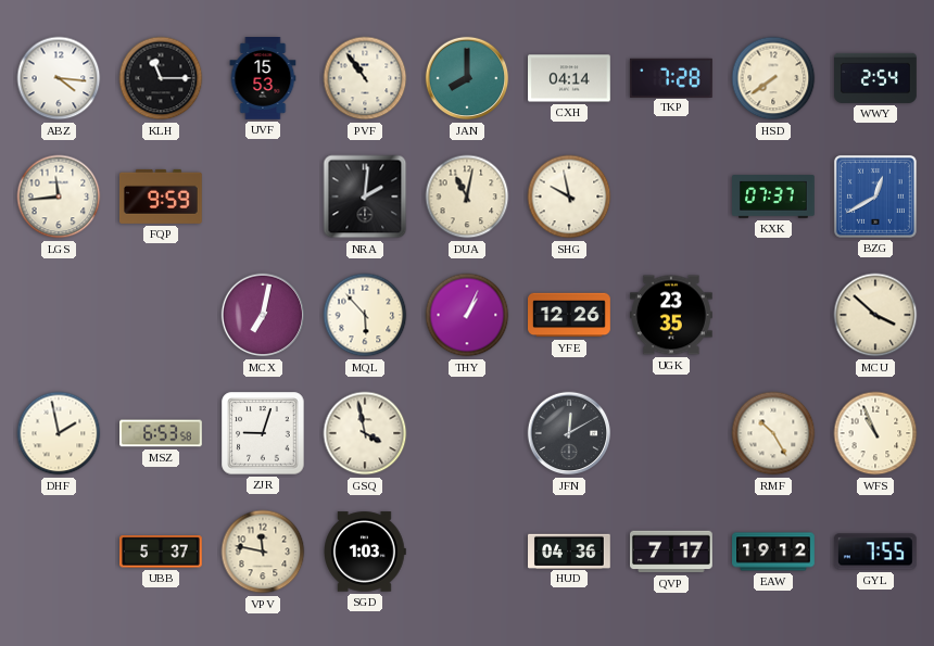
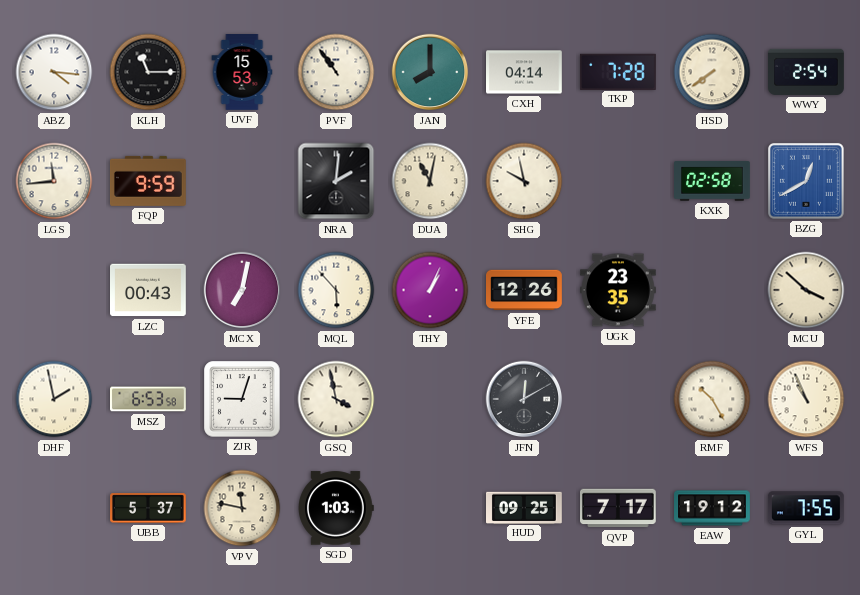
KXK: 07:37 -> 02:58 (712, 181)
LZC: none -> 00:43 (149, 290)
HUD: 04:36 -> 09:25 (525, 507)
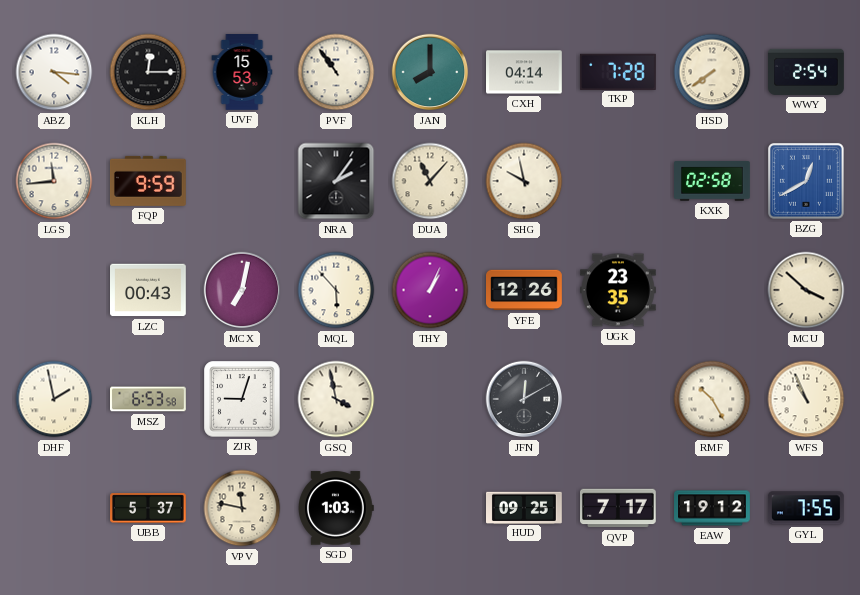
KLH: 11:15 -> 12:15 (148, 72)
NRA: 2:01 -> 2:06 (336, 181)
DUA: 11:02 -> 11:07 (430, 181)
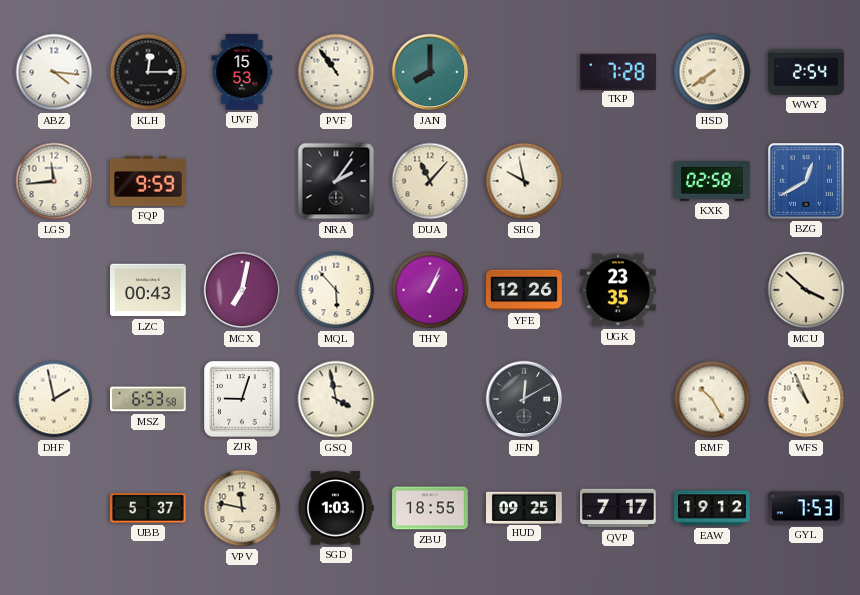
CXH: 04:14 -> none (525, 72)
ZBU: none -> 18:55 (431, 508)
GYL: 7:55 -> 7:53 (806, 508)
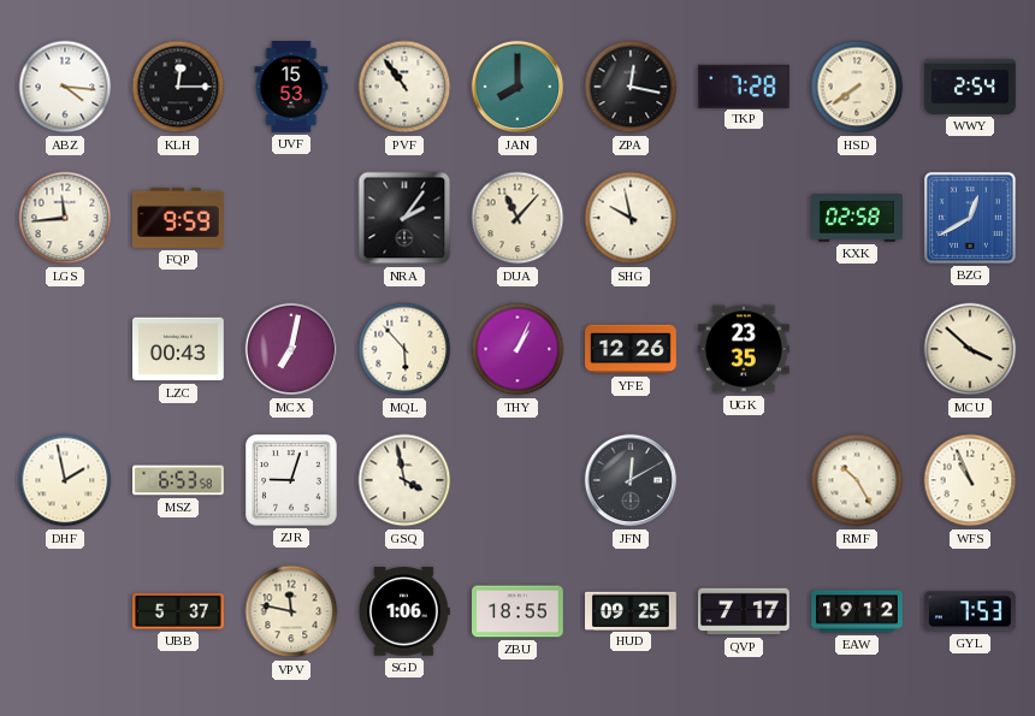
ZPA: none -> 12:17 (631, 87)
SGD: 1:03 -> 1:06 (404, 611)
